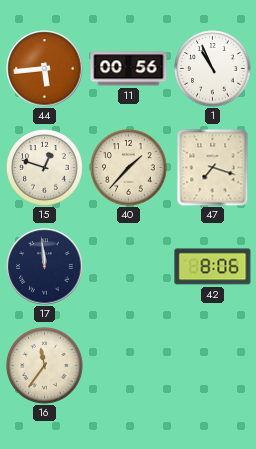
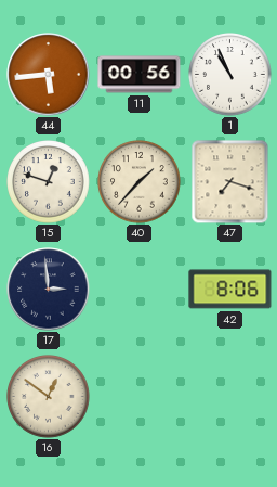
17: 11:59 -> 2:59 (49, 290)
16: 11:36 -> 12:51 (49, 397)
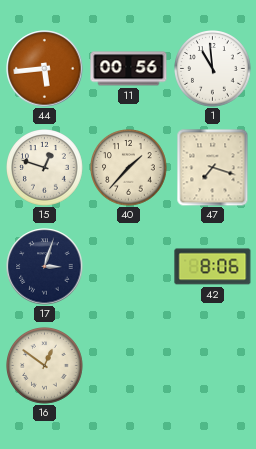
1: 10:56 -> 10:59 (213, 69)
17: 2:59 -> 3:03 (45, 267)
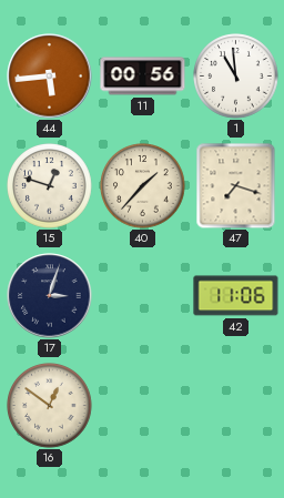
42: 8:06 -> 11:06 (236, 296)
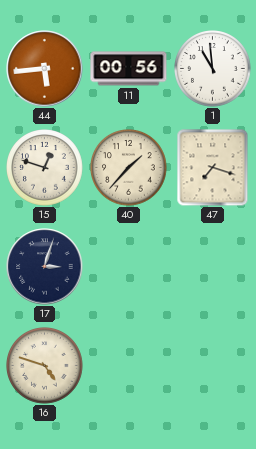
42: 11:06 -> none (236, 296)
16: 12:51 -> 4:48 (45, 366)
